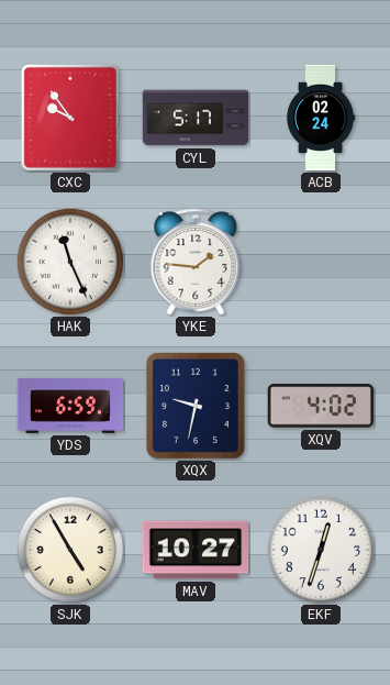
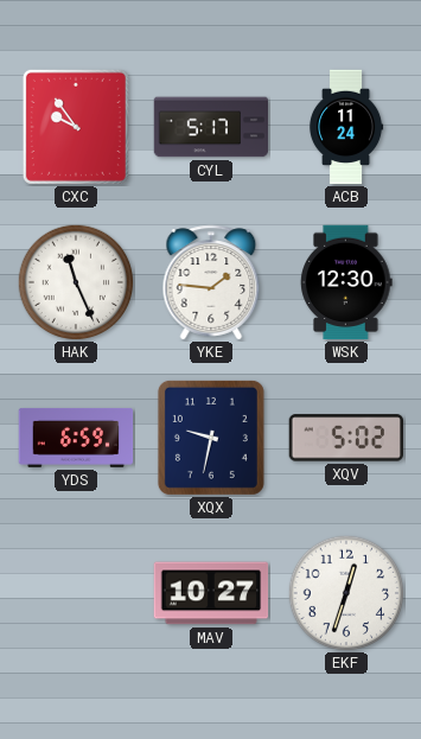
ACB: 02:24 -> 11:24 (346, 127)
WSK: none -> 12:30 (346, 282)
XQV: 4:02 -> 5:02 (345, 438)
SJK: 4:55 -> none (70, 550)
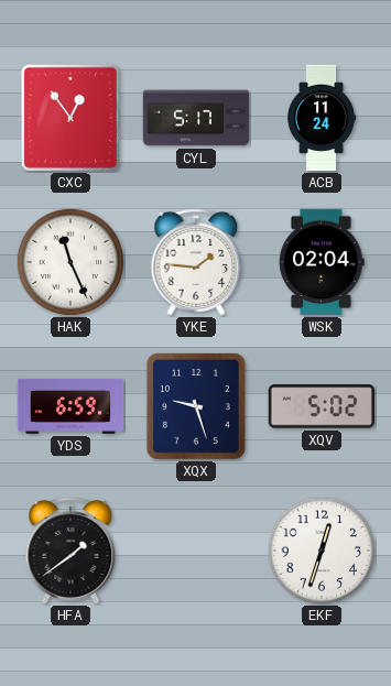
CXC: 9:54 -> 12:54 (70, 118)
WSK: 12:30 -> 02:04 (322, 262)
XQX: 9:32 -> 9:27 (196, 406)
HFA: none -> 1:39 (70, 551)
MAV: 10:27 -> none (211, 593)
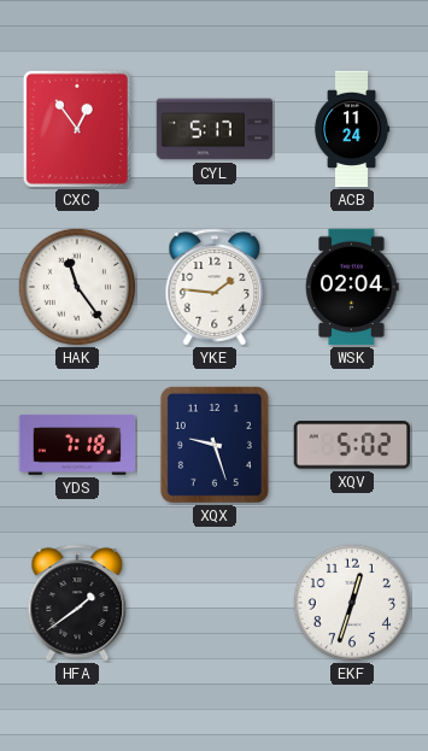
HAK: 11:26 -> 11:24 (77, 287)
YDS: 6:59 -> 7:18 (77, 445)
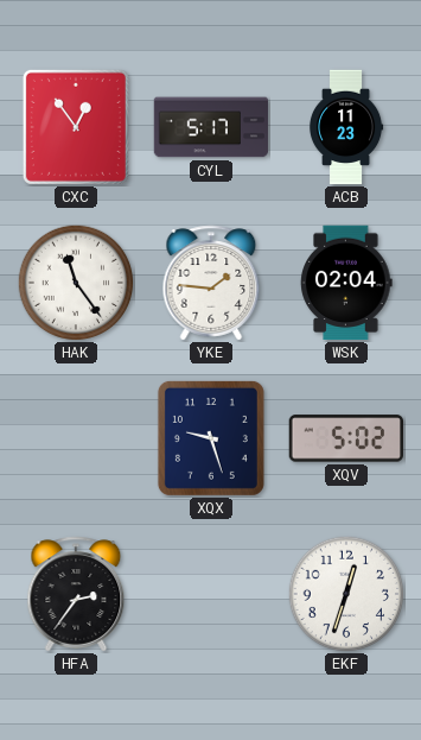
ACB: 11:24 -> 11:23 (346, 127)
YDS: 7:18 -> none (77, 445)
HFA: 1:39 -> 2:36 (76, 594)
